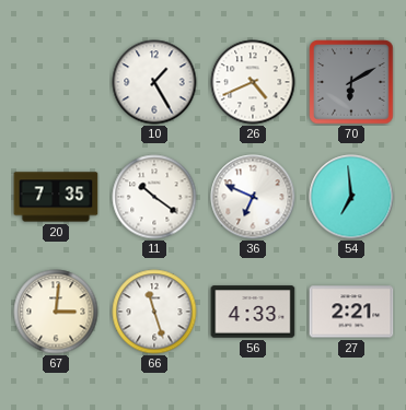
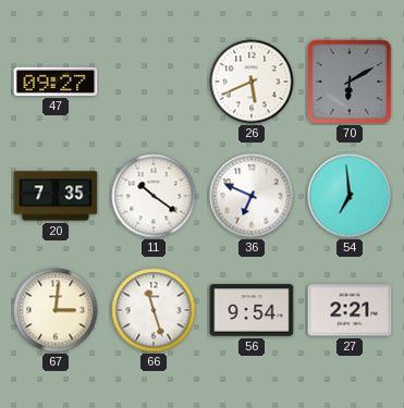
47: none -> 09:27 (56, 82)
10: 1:25 -> none (154, 82)
26: 4:41 -> 5:41 (252, 82)
56: 4:33 -> 9:54 (252, 310)
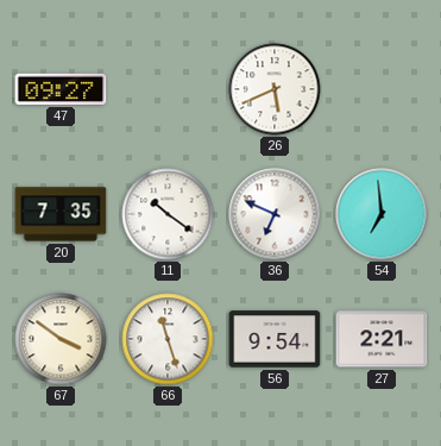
70: 6:10 -> none (350, 82)
67: 3:01 -> 3:51 (61, 339)
